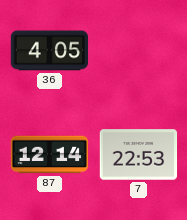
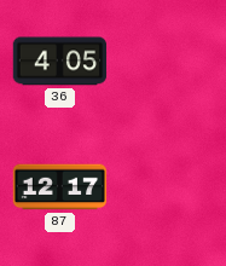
87: 12:14 -> 12:17 (59, 187)
7: 22:53 -> none (138, 155)
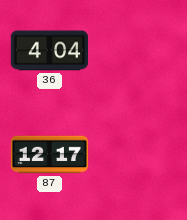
36: 4:05 -> 4:04 (49, 51)
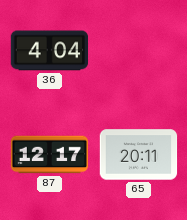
65: none -> 20:11 (138, 155)
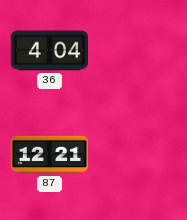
87: 12:17 -> 12:21 (49, 155)
65: 20:11 -> none (138, 155)
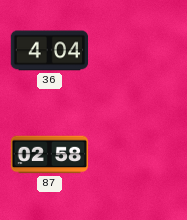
87: 12:21 -> 02:58 (49, 155)
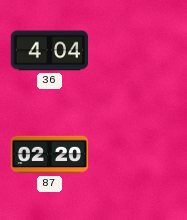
87: 02:58 -> 02:20 (49, 155)
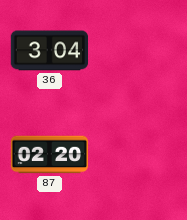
36: 4:04 -> 3:04 (49, 51)
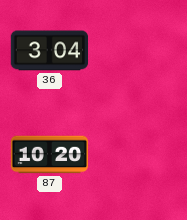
87: 02:20 -> 10:20 (49, 155)
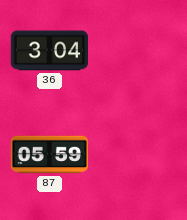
87: 10:20 -> 05:59 (49, 155)
